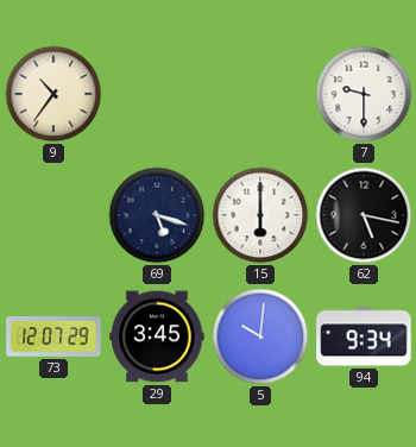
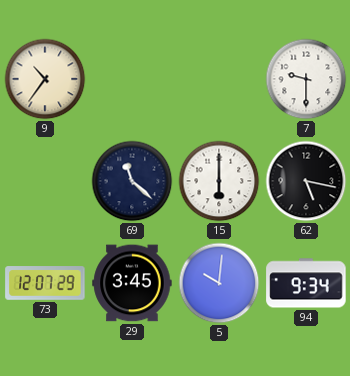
69: 5:18 -> 11:22 (132, 181)
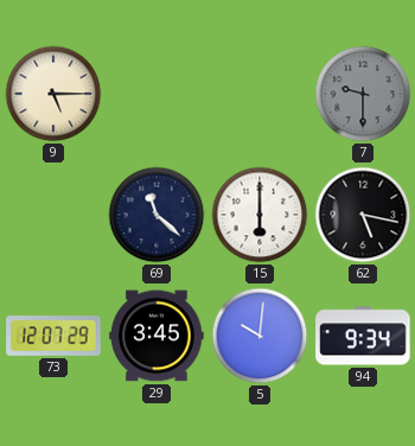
9: 10:36 -> 5:15 (53, 94)
7 dial: white -> grey (363, 94)
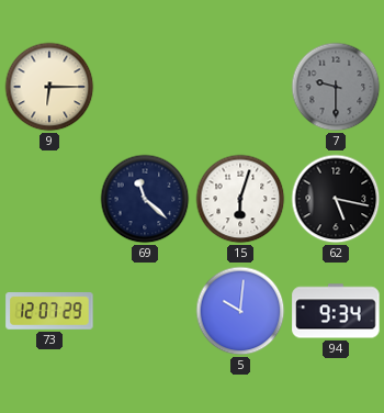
9: 5:15 -> 6:15 (49, 87)
15: 6:00 -> 6:03 (240, 199)
29: 3:45 -> none (157, 336)
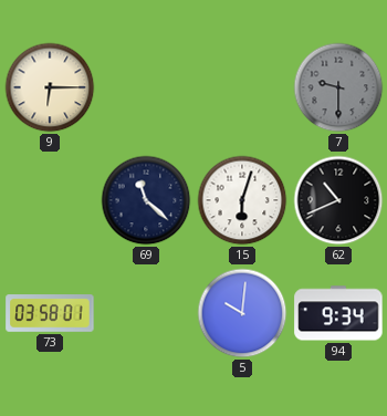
62: 5:17 -> 10:41 (338, 200)
73: 12:07 -> 03:58 (50, 313)
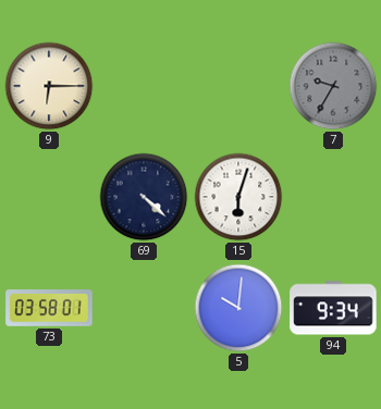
7: 9:30 -> 9:35 (333, 86)
69: 11:22 -> 4:22 (144, 197)
62: 10:41 -> none (338, 200)
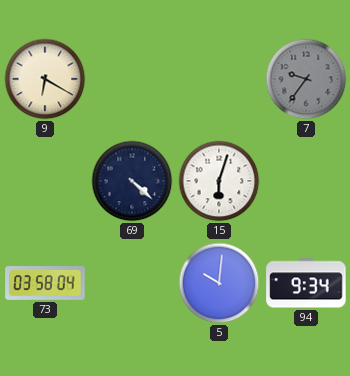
9: 6:15 -> 6:20 (45, 79)
7: 9:35 -> 9:36 (306, 79)
73: 03:58:01 -> 03:58:04 (45, 283)
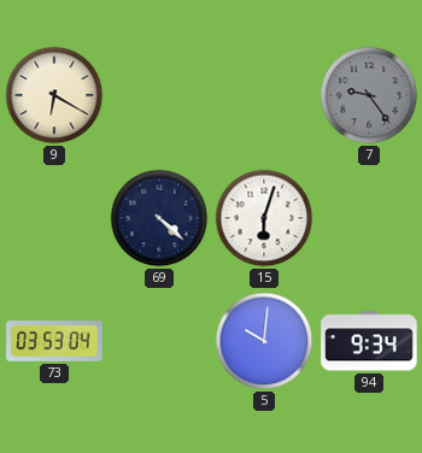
7: 9:36 -> 9:24 (369, 95)
73: 03:58 -> 03:53 (54, 341)
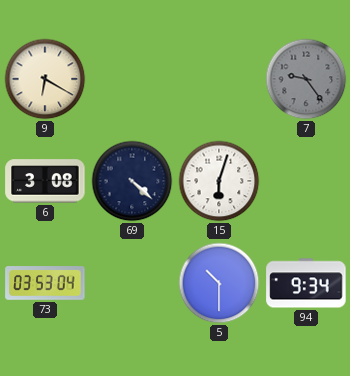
6: none -> 3:08 (45, 181)
5: 10:01 -> 10:30 (219, 283)
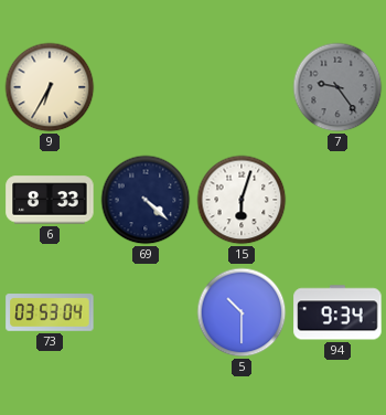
9: 6:20 -> 6:35 (50, 87)
6: 3:08 -> 8:33 (50, 200)
